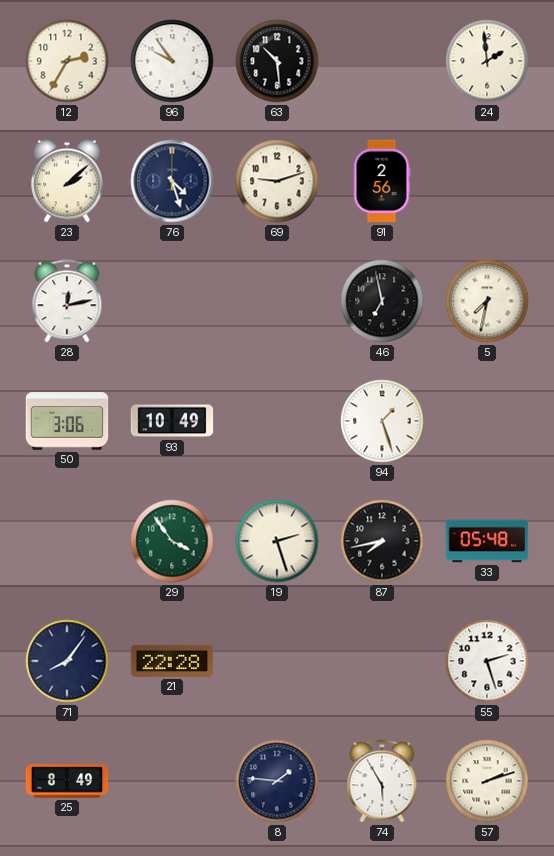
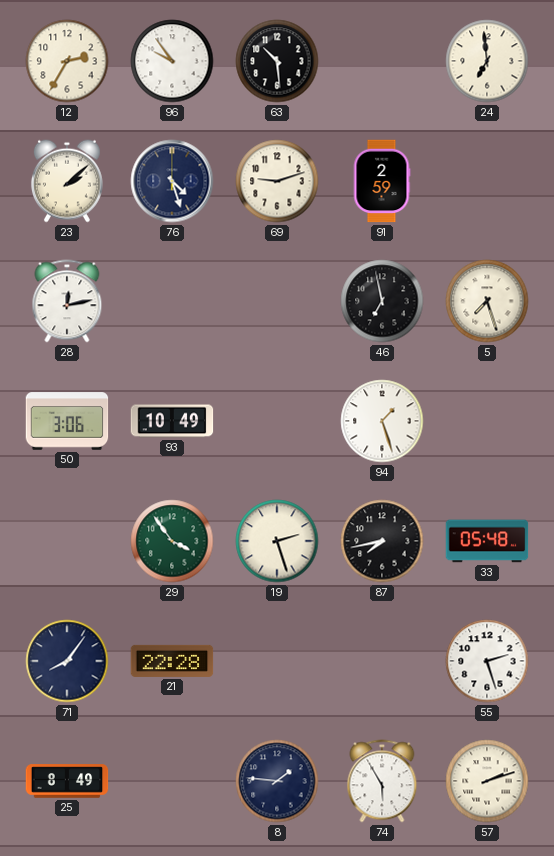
24: 1:59 -> 6:59 (487, 61)
91: 2:56 -> 2:59 (382, 181)
5: 7:32 -> 7:27 (487, 301)
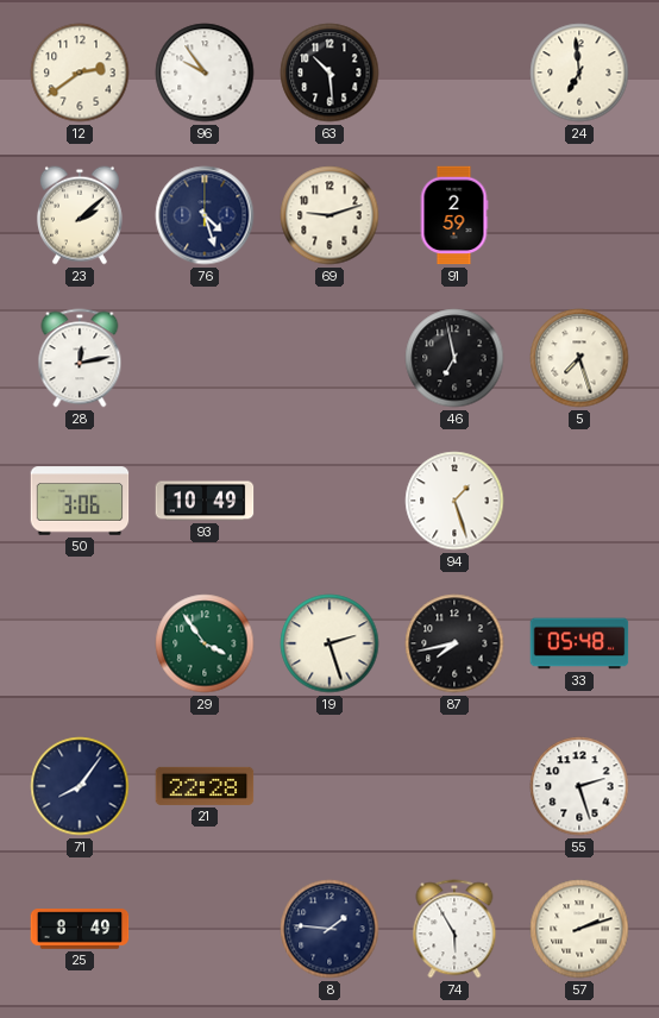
12: 2:35 -> 2:39 (80, 73)
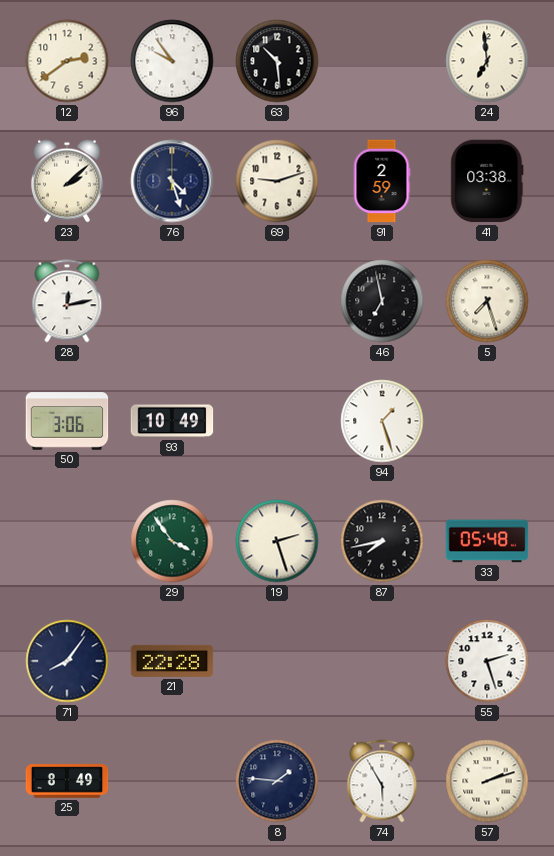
41: none -> 03:38 (487, 181)
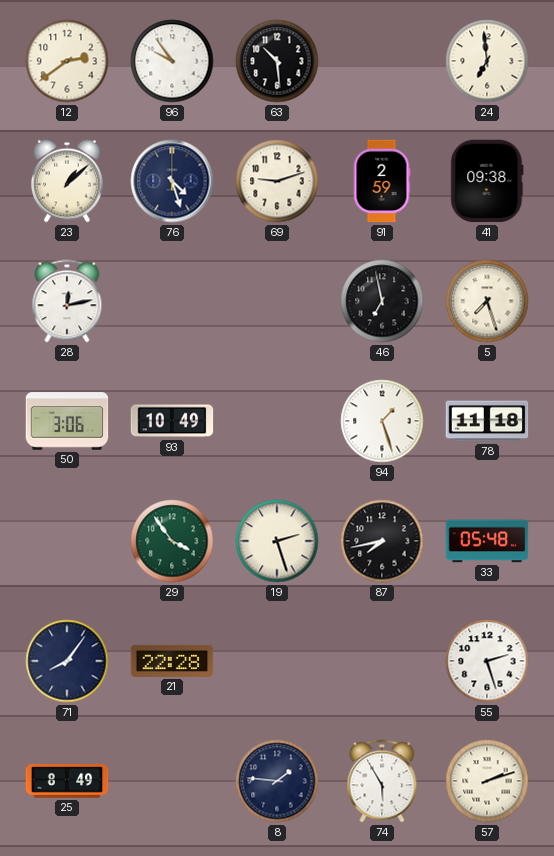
23: 2:08 -> 1:08 (67, 181)
41: 03:38 -> 09:38 (487, 181)
78: none -> 11:18 (487, 421)
